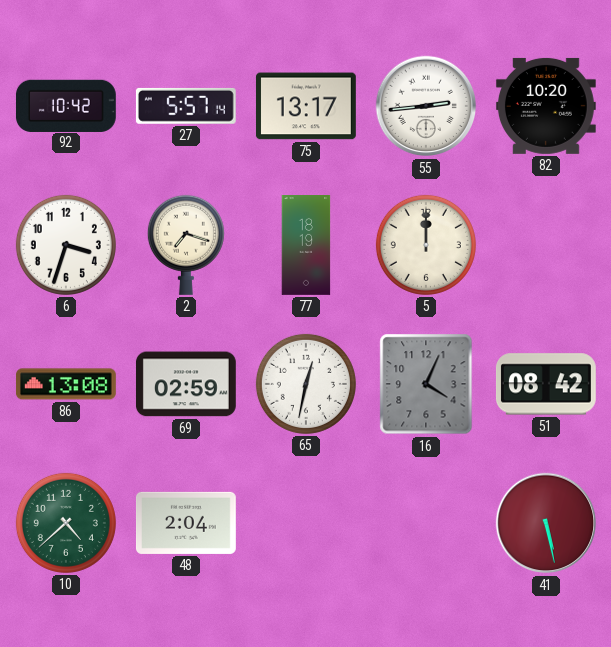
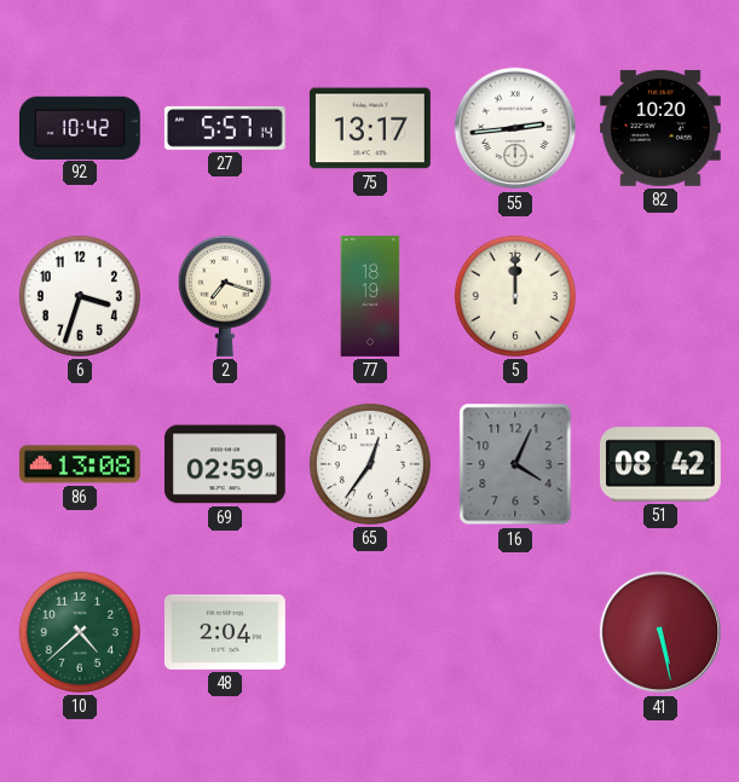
65: 12:32 -> 12:36 (370, 464)
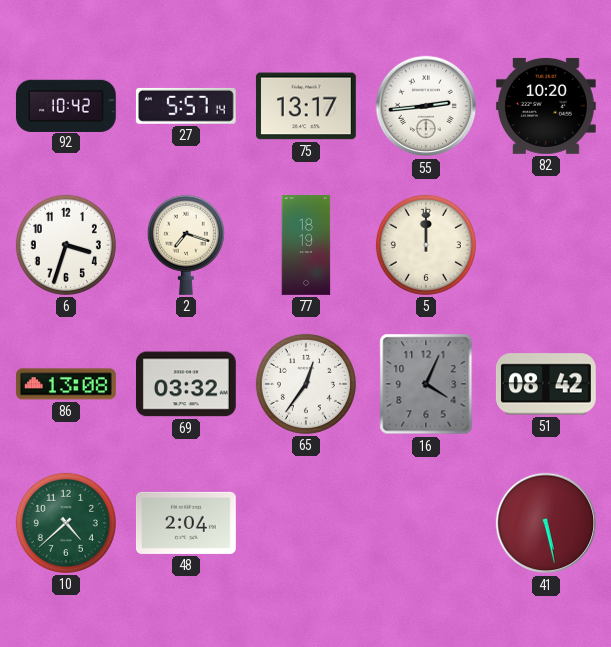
69: 02:59 -> 03:32 (186, 384)
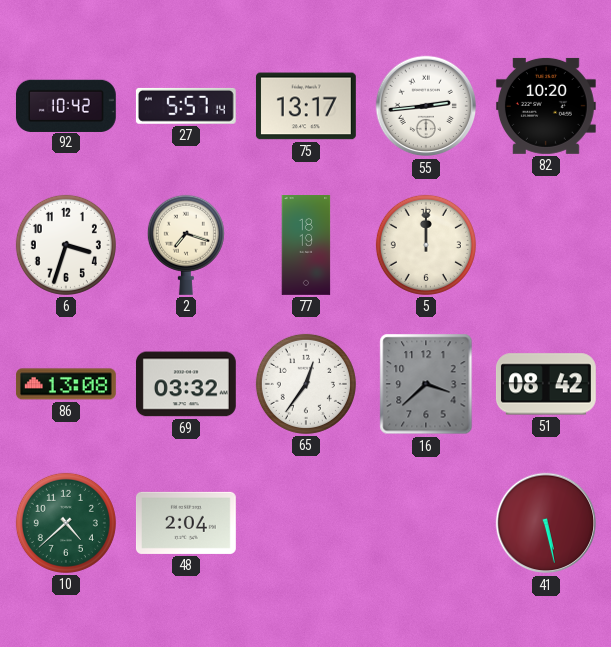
16: 4:04 -> 3:38 (426, 384)
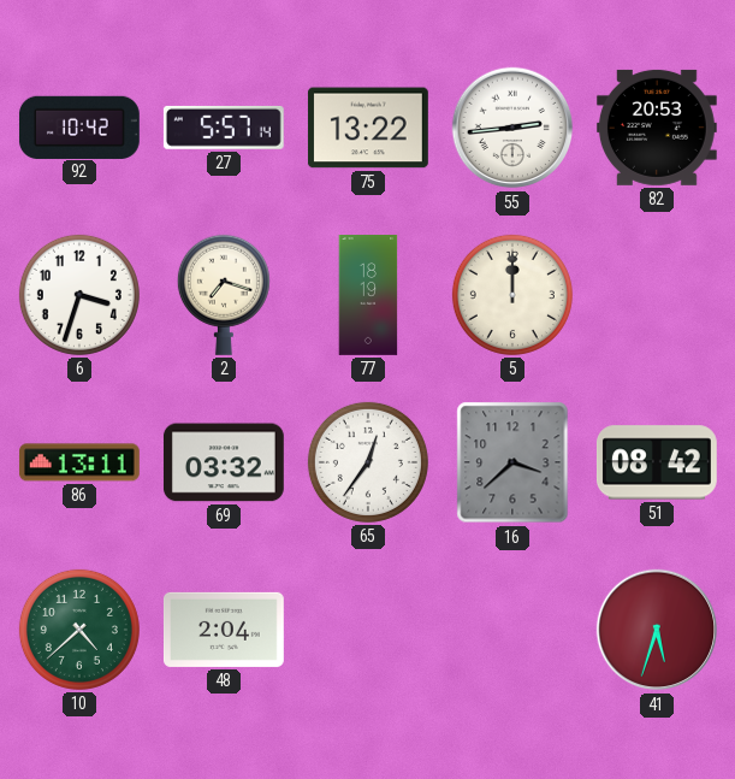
75: 13:17 -> 13:22 (368, 128)
82: 10:20 -> 20:53 (657, 128)
86: 13:08 -> 13:11 (79, 462)
41: 5:28 -> 5:33 (657, 630)
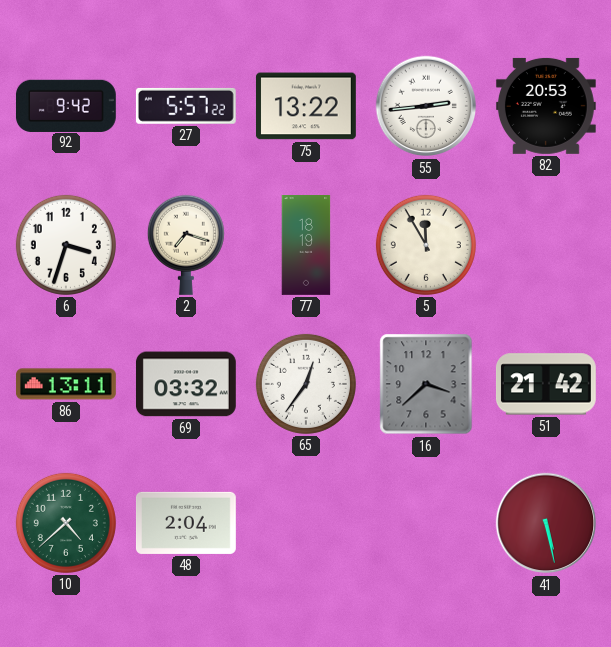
92: 10:42 -> 9:42 (66, 105)
27: 5:57:14 -> 5:57:22 (186, 106)
5: 12:00 -> 11:55 (426, 245)
51: 08:42 -> 21:42 (546, 384)
41: 5:33 -> 5:28 (546, 523)
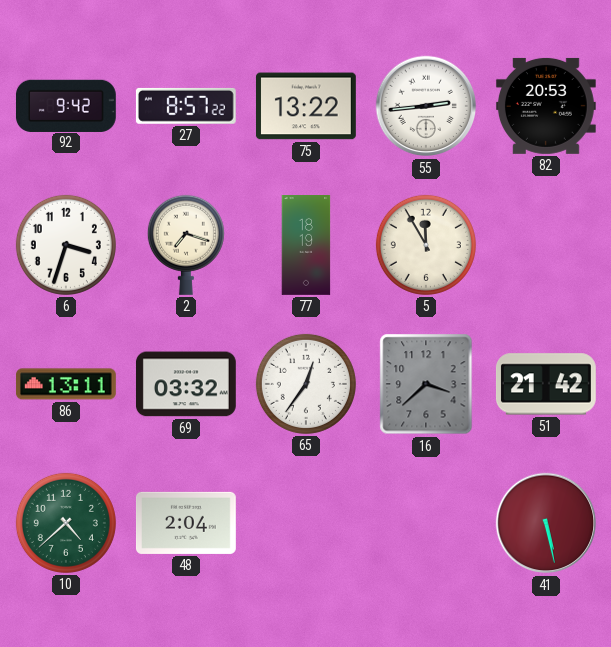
27: 5:57 -> 8:57 (186, 106)
